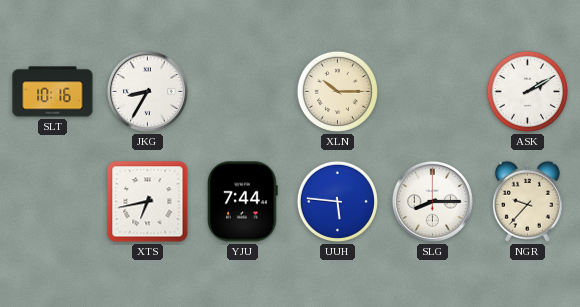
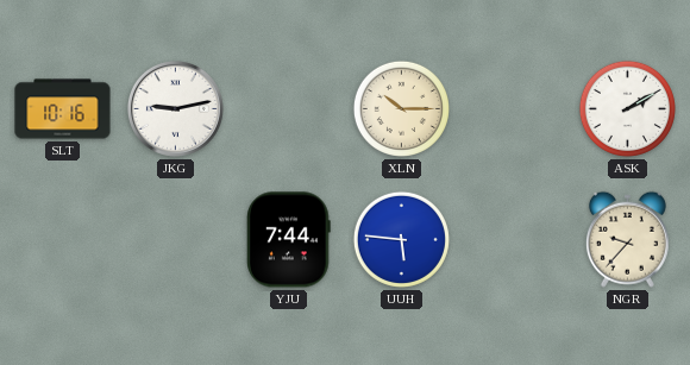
JKG: 8:35 -> 9:13 (175, 108)
XTS: 6:43 -> none (148, 202)
SLG: 8:15 -> none (432, 201)
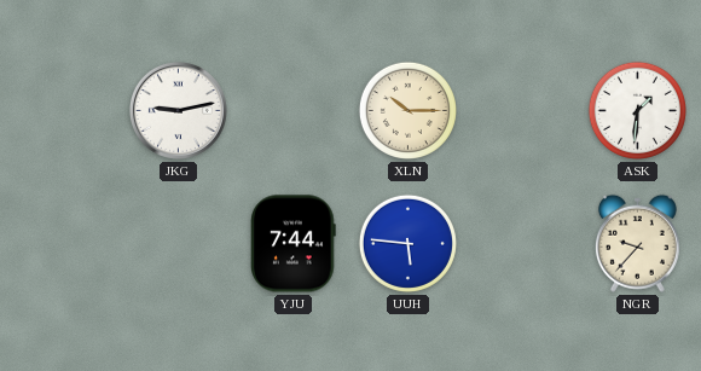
SLT: 10:16 -> none (63, 109)
ASK: 2:10 -> 1:31 (637, 110)
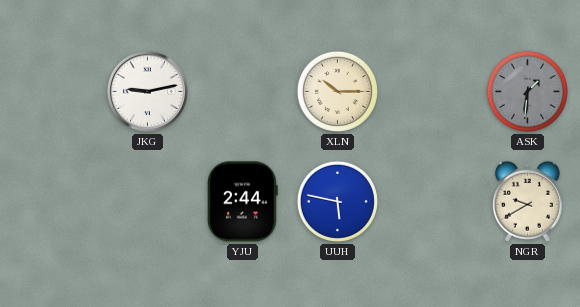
ASK dial: white -> grey (527, 91)
YJU: 7:44 -> 2:44 (243, 202)
UUH: 5:46 -> 5:47 (337, 201)
NGR: 9:37 -> 9:40 (527, 201)
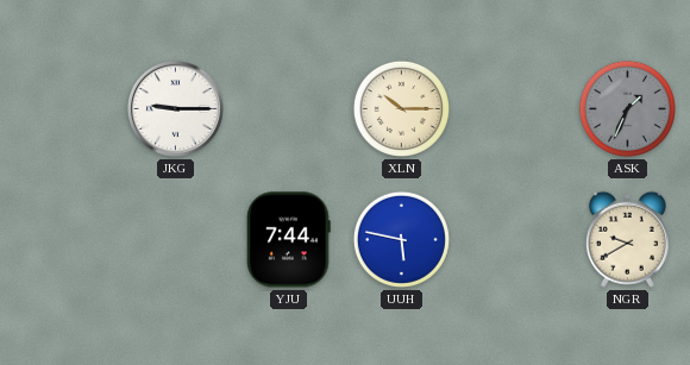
JKG: 9:13 -> 9:15 (175, 108)
ASK: 1:31 -> 1:34 (627, 108)
YJU: 2:44 -> 7:44 (289, 240)
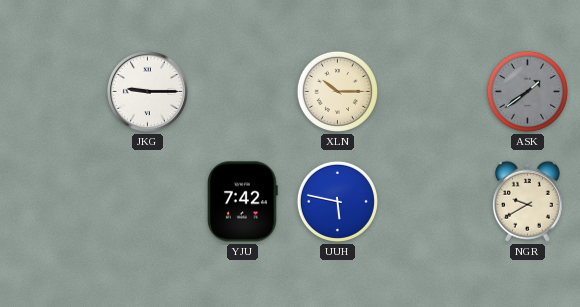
ASK: 1:34 -> 1:39 (527, 91)
YJU: 7:44 -> 7:42 (243, 202)
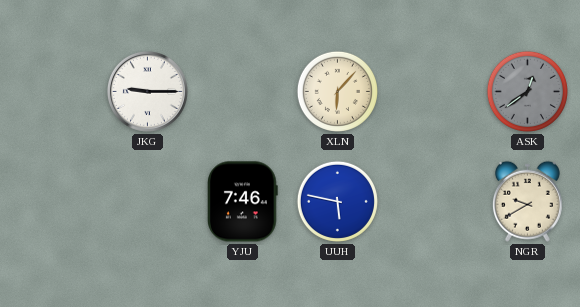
XLN: 10:15 -> 6:07 (337, 91)
ASK: 1:39 -> 12:39 (527, 91)
YJU: 7:42 -> 7:46 (243, 202)
